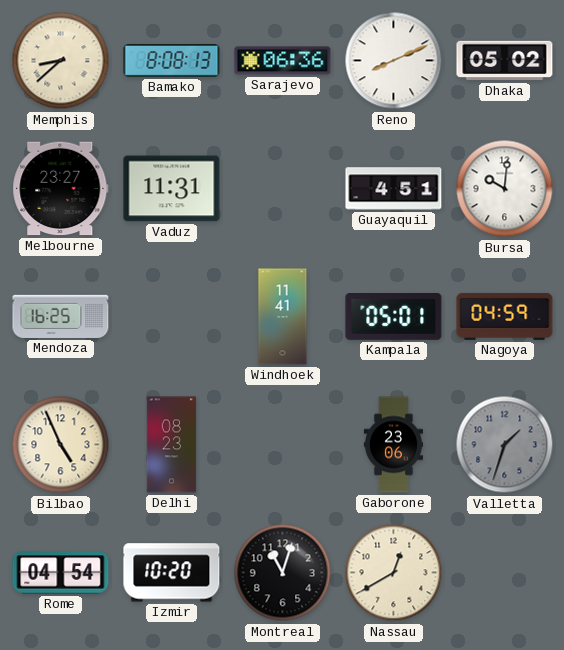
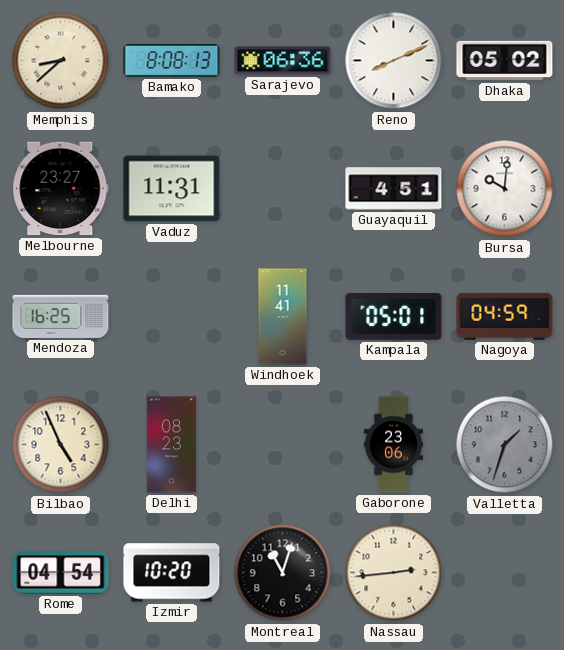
Nassau: 12:40 -> 2:44 (394, 573)
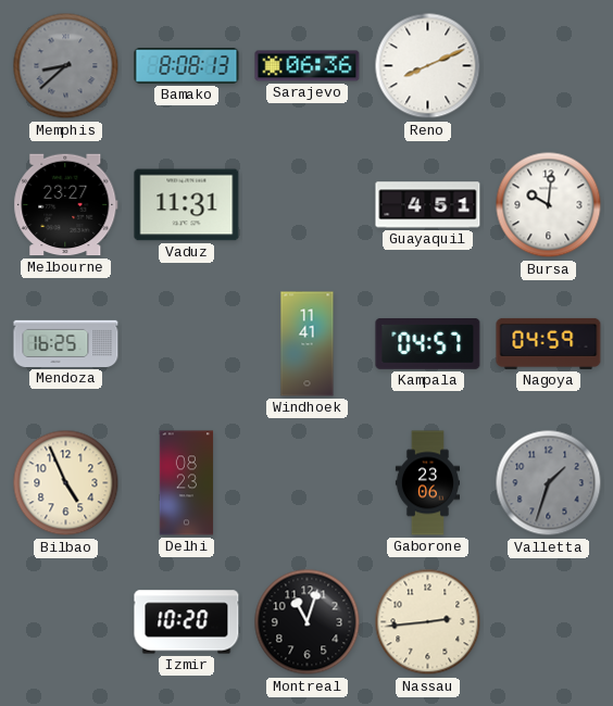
Memphis dial: cream -> grey (66, 66)
Dhaka: 05:02 -> none (505, 61)
Kampala: 05:01 -> 04:57 (428, 344)
Rome: 04:54 -> none (61, 573)
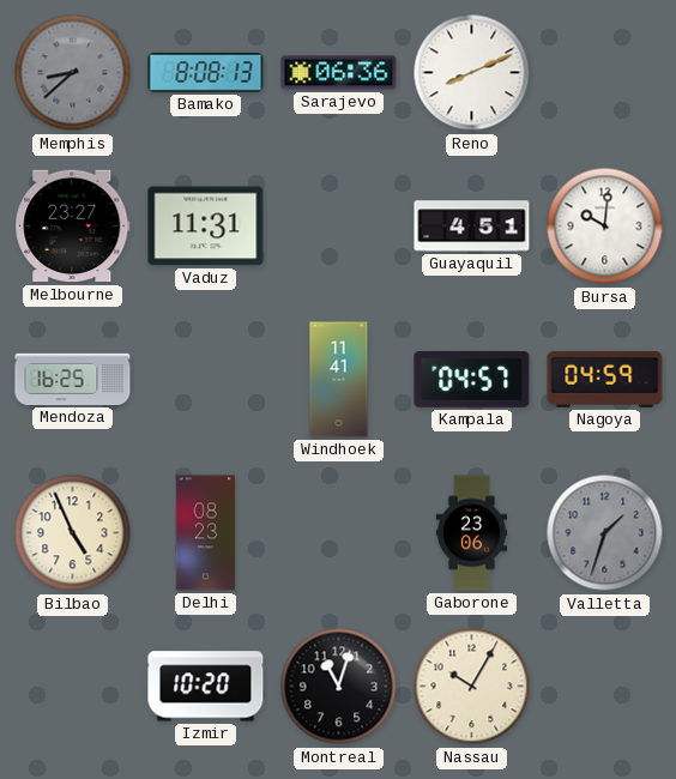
Nassau: 2:44 -> 10:05 (472, 687)
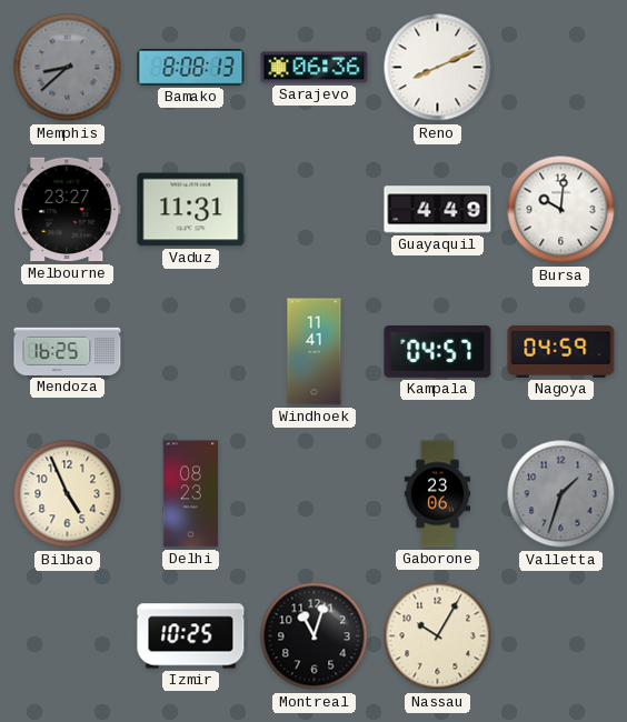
Guayaquil: 4:51 -> 4:49 (438, 210)
Izmir: 10:20 -> 10:25 (191, 636)
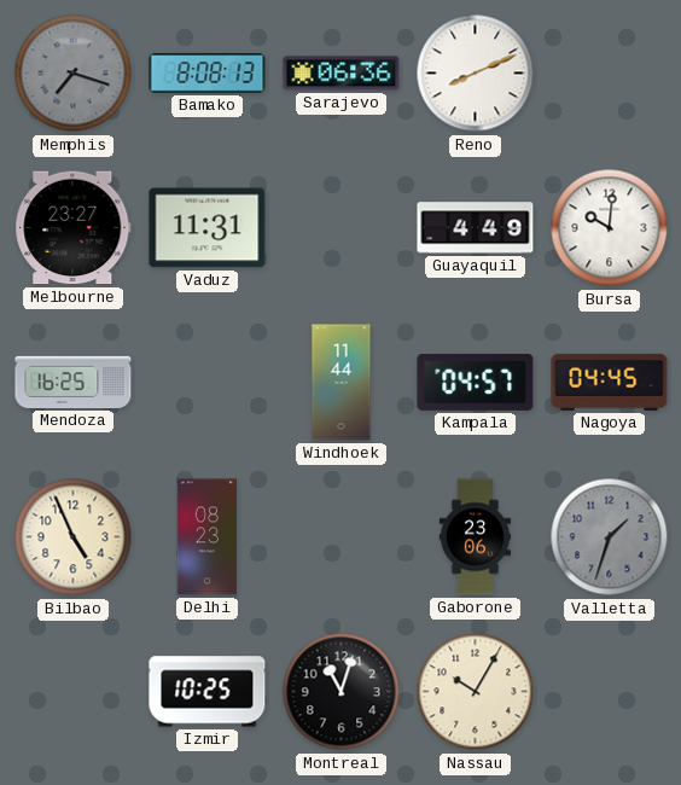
Memphis: 8:38 -> 7:18 (74, 74)
Windhoek: 11:41 -> 11:44 (342, 383)
Nagoya: 04:59 -> 04:45 (610, 382)
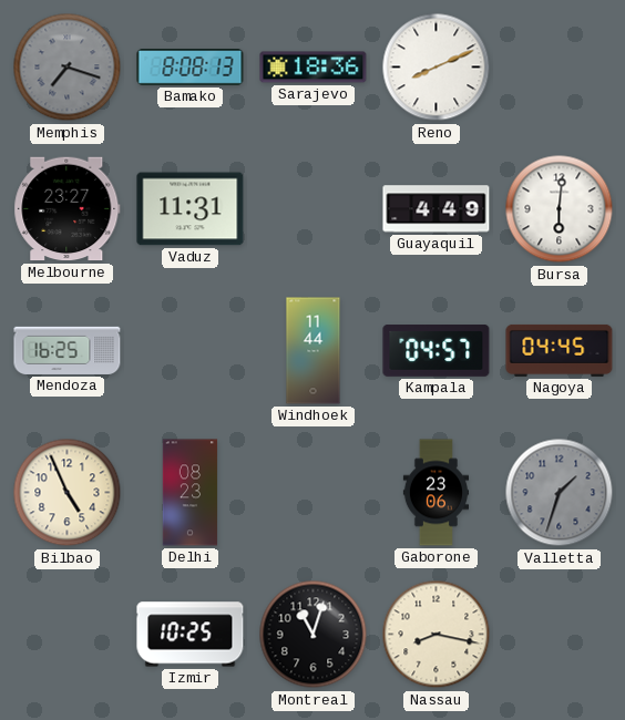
Sarajevo: 06:36 -> 18:36 (314, 68)
Bursa: 10:01 -> 6:01 (560, 209)
Nassau: 10:05 -> 8:17 (437, 635)
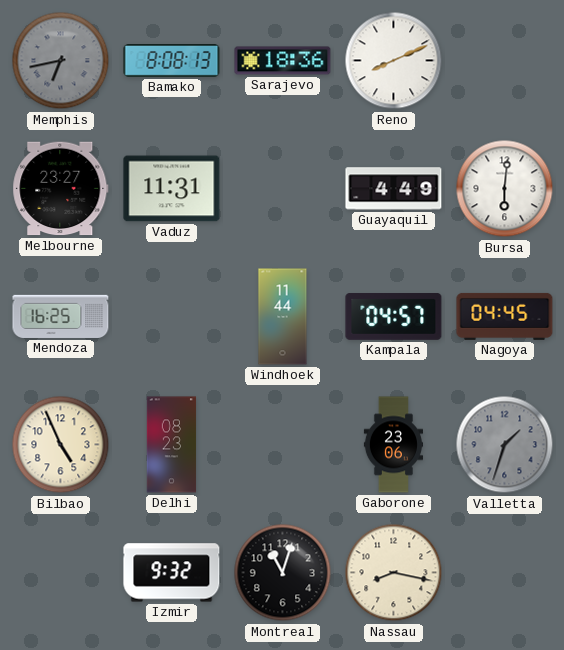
Memphis: 7:18 -> 6:43 (61, 61)
Izmir: 10:25 -> 9:32 (172, 573)
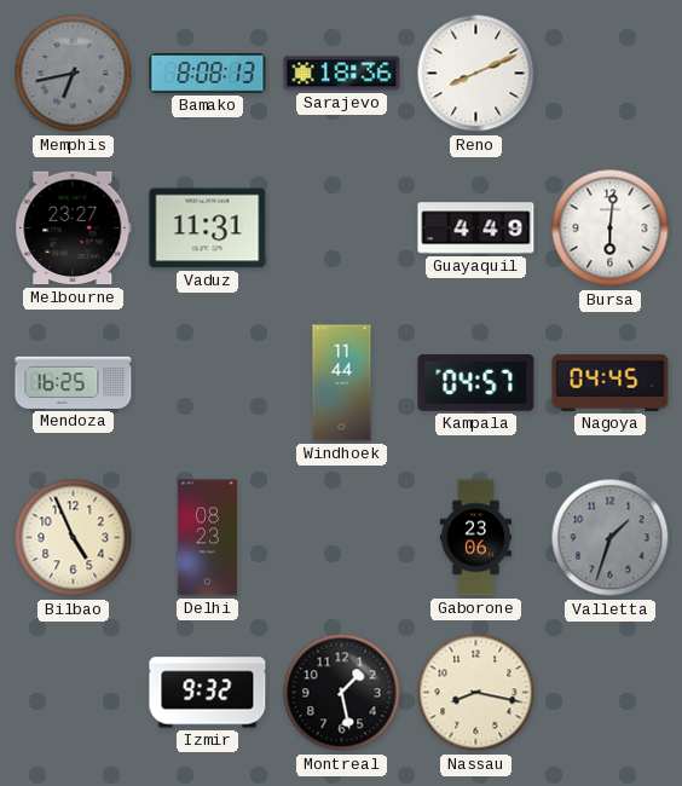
Montreal: 11:03 -> 1:28 (342, 693)
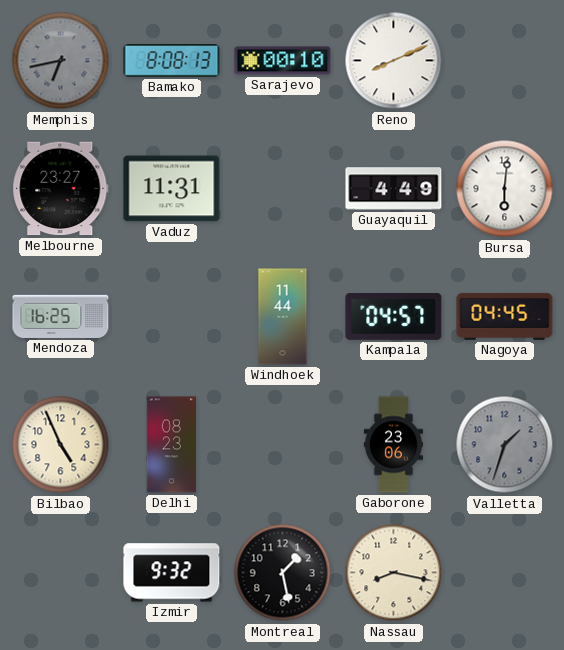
Sarajevo: 18:36 -> 00:10 (283, 61)
